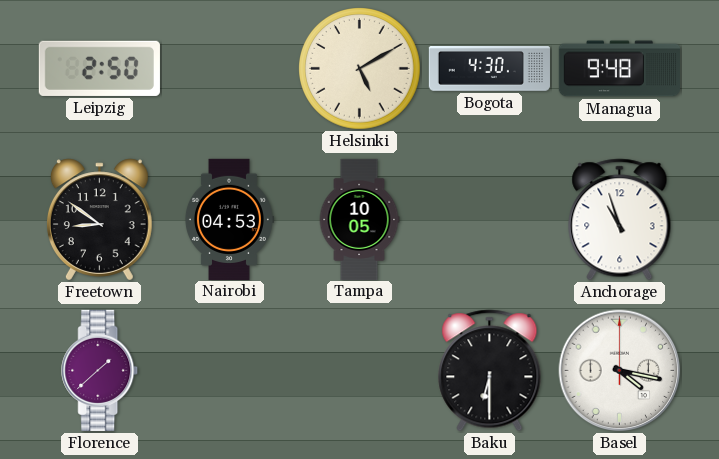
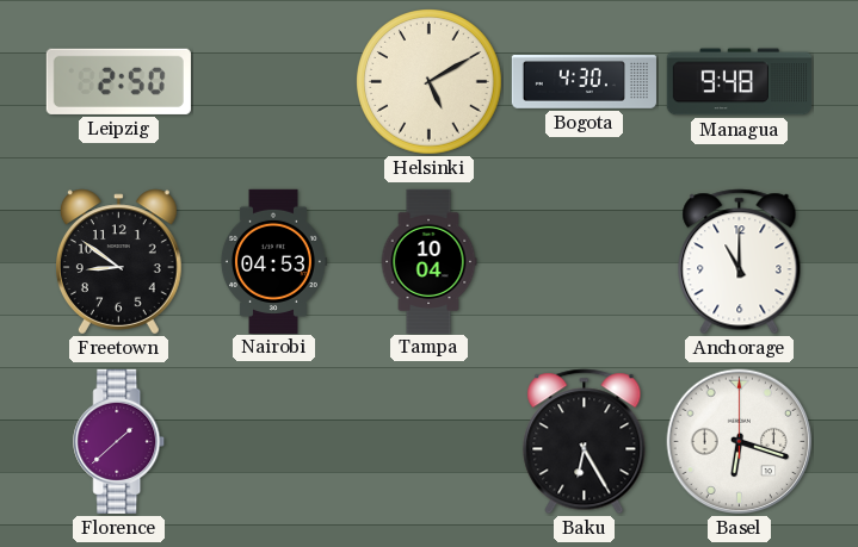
Tampa: 10:05 -> 10:04 (428, 261)
Anchorage: 10:57 -> 11:00 (740, 262)
Baku: 6:30 -> 6:25 (585, 442)
Basel: 4:17 -> 6:18 (740, 442)
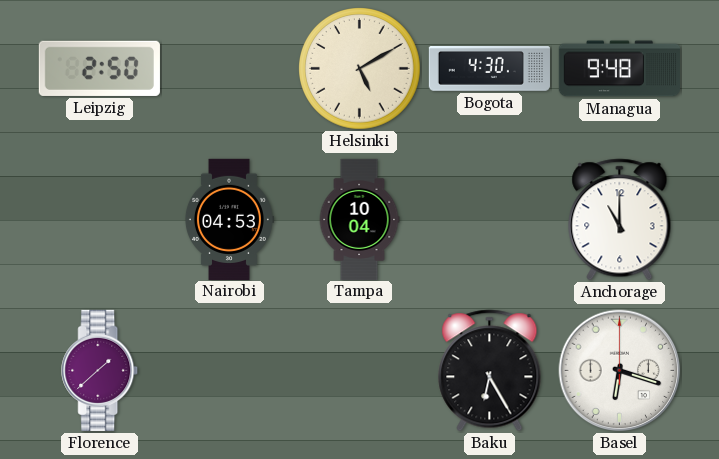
Freetown: 8:51 -> none (118, 262)
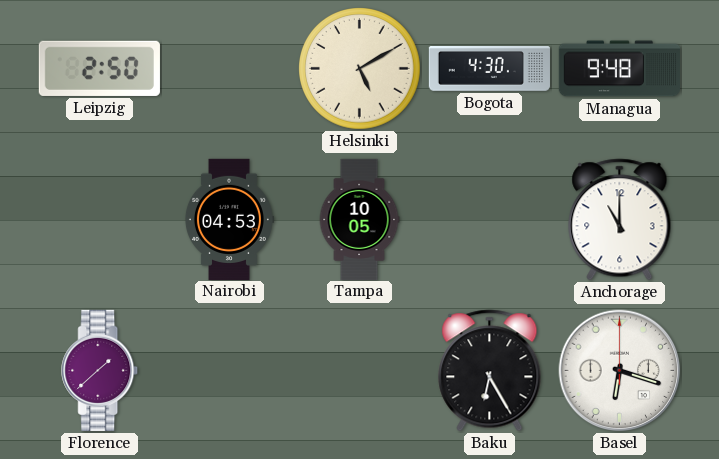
Tampa: 10:04 -> 10:05 (359, 219)
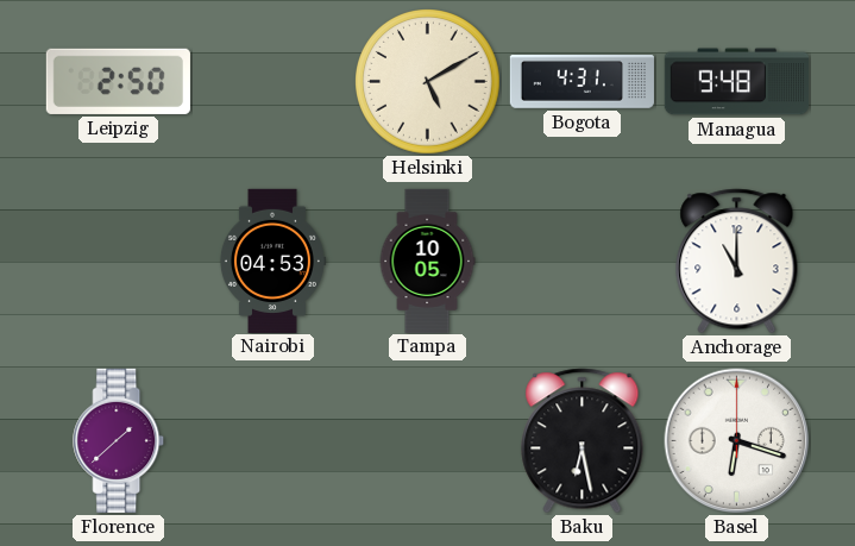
Bogota: 4:30 -> 4:31 (581, 82)
Baku: 6:25 -> 6:28 (583, 441)
